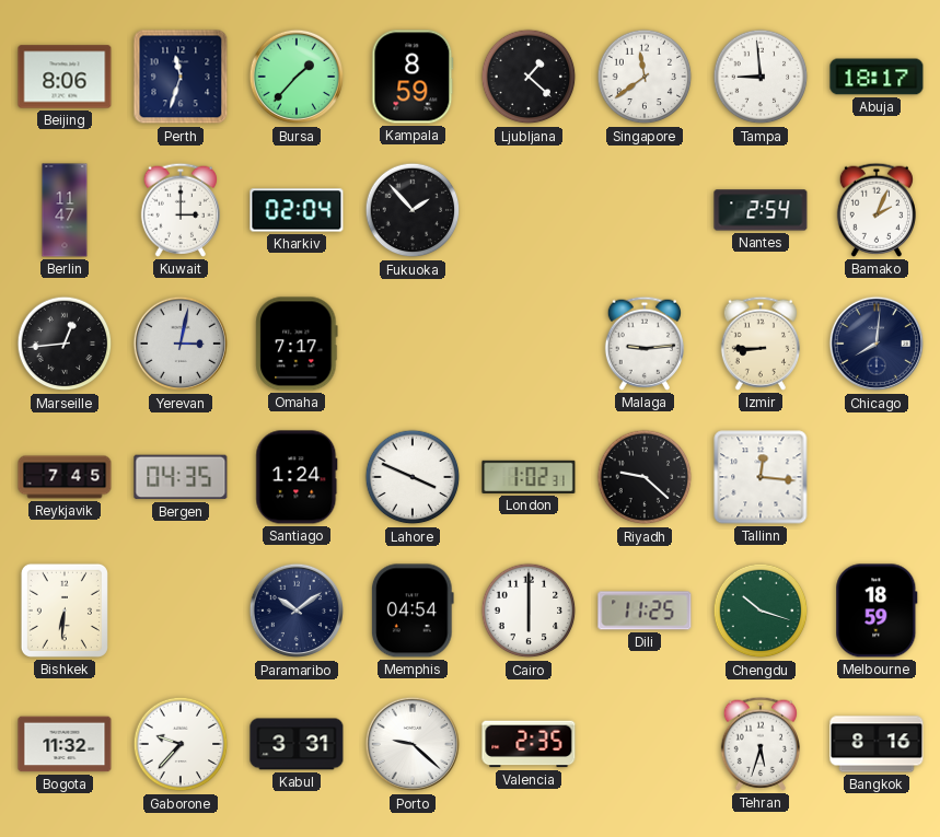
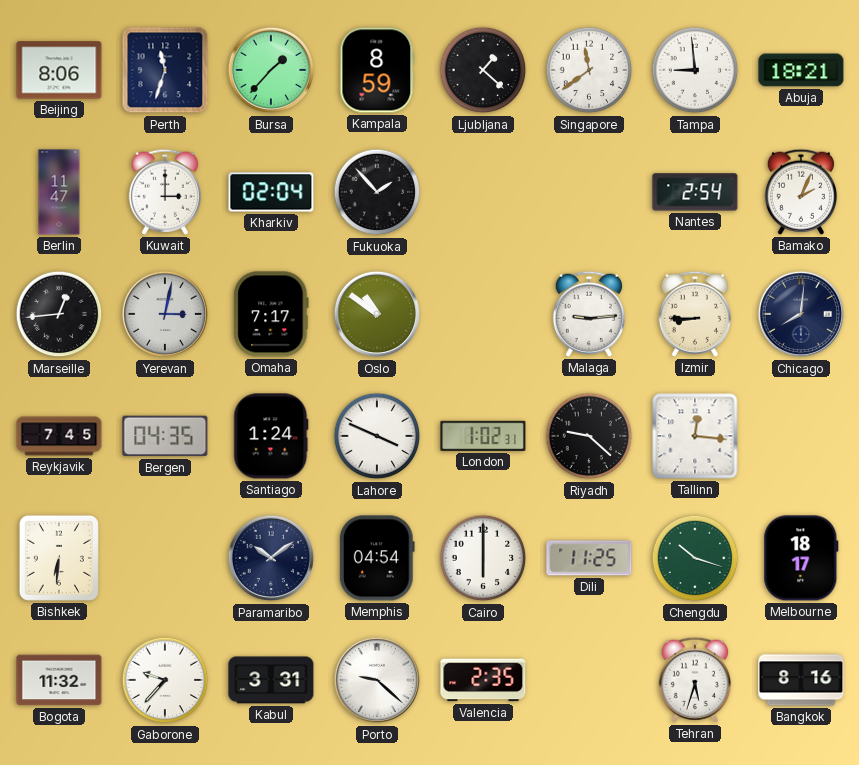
Abuja: 18:17 -> 18:21 (801, 70)
Oslo: none -> 10:51 (377, 314)
Melbourne: 18:59 -> 18:17 (801, 558)
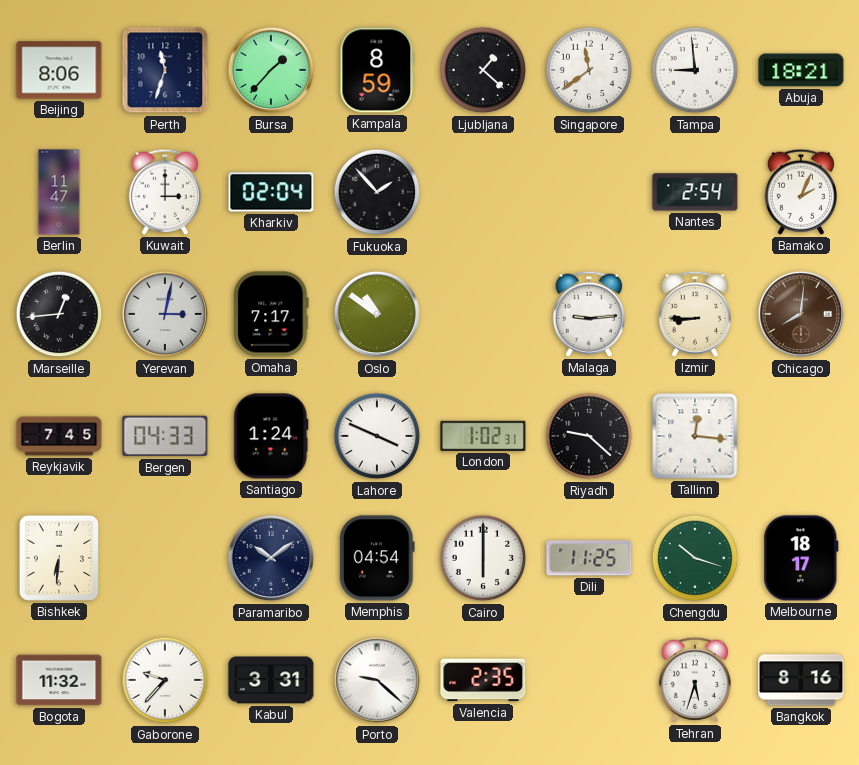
Chicago dial: navy -> brown (801, 314)
Bergen: 04:35 -> 04:33 (165, 436)
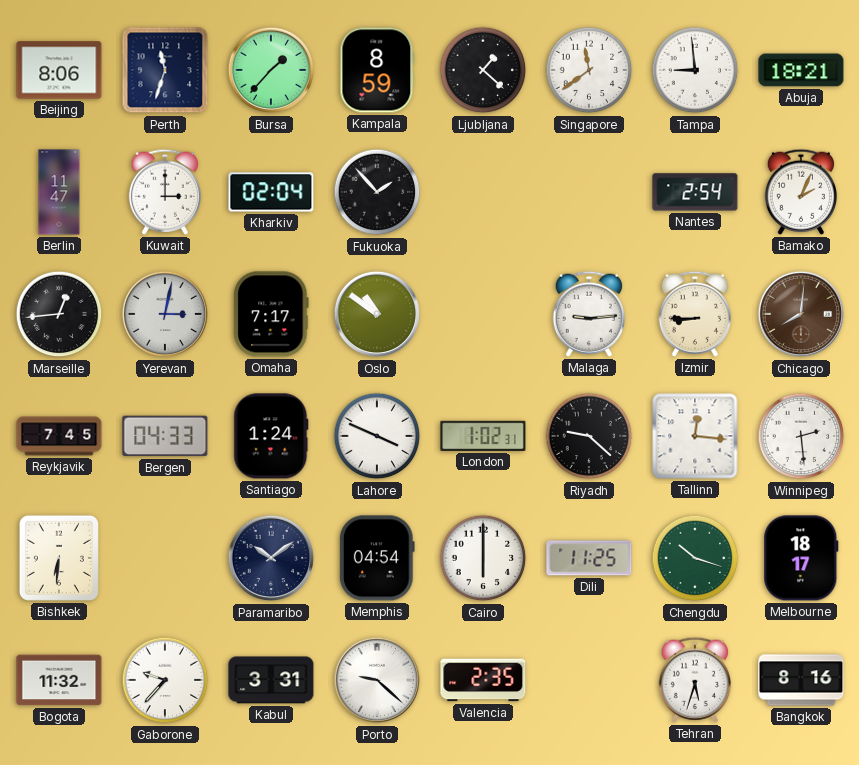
Winnipeg: none -> 2:29 (801, 436)
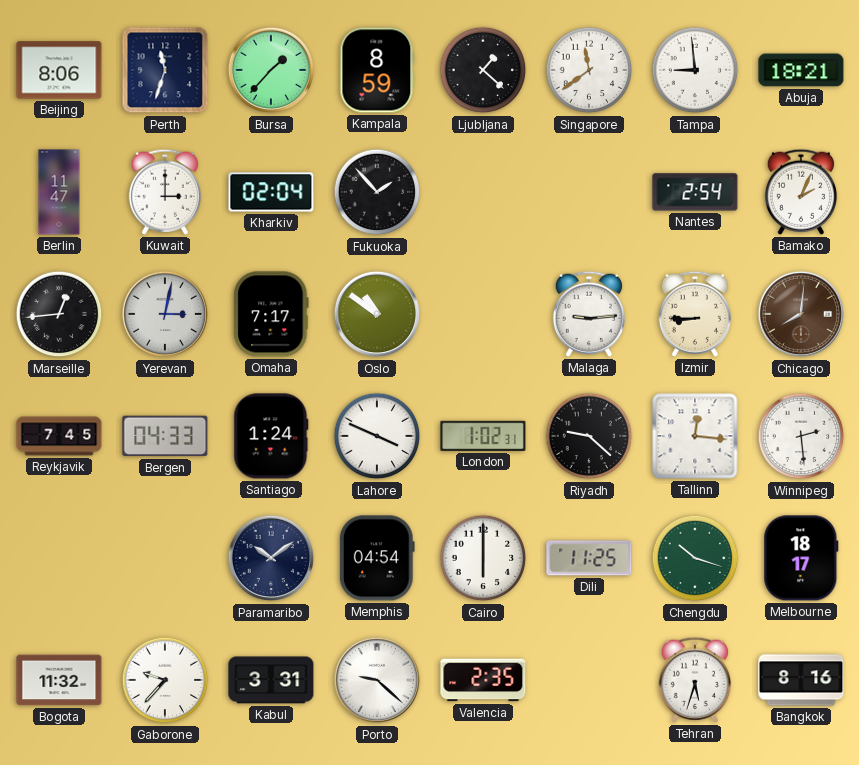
Bishkek: 6:31 -> none (59, 558)
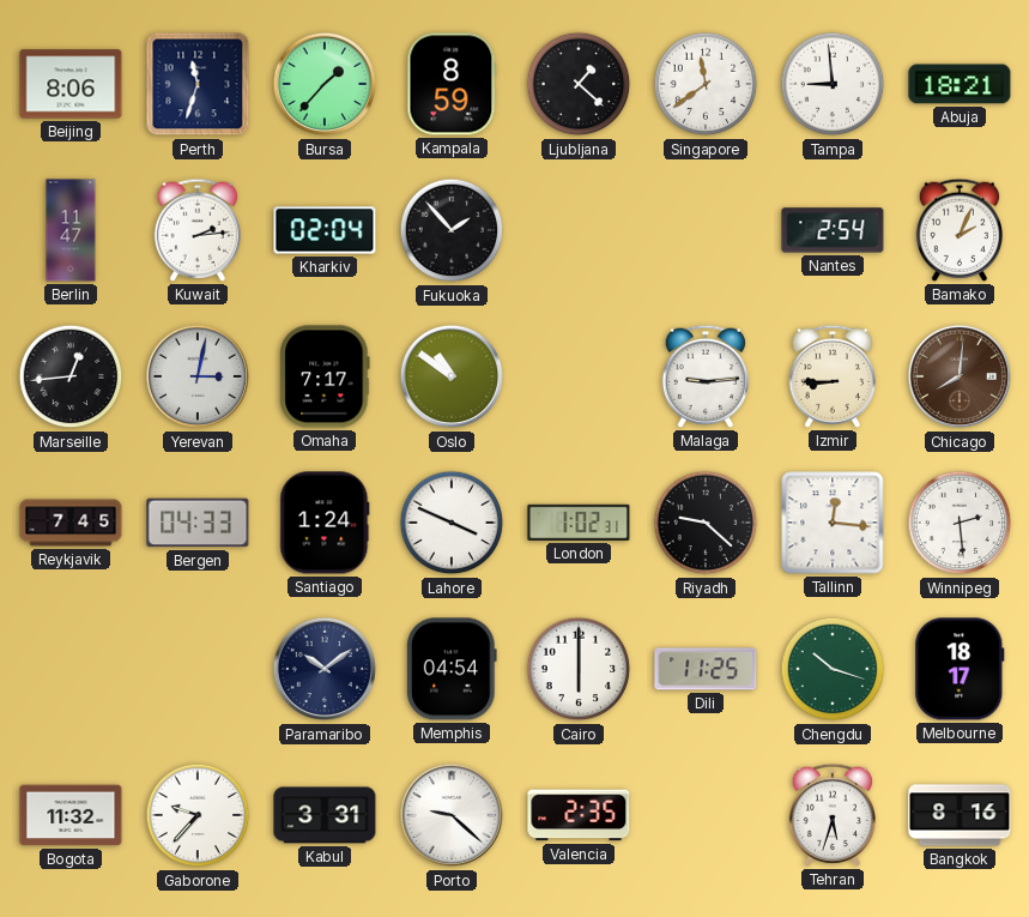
Kuwait: 3:00 -> 2:14 (196, 230)
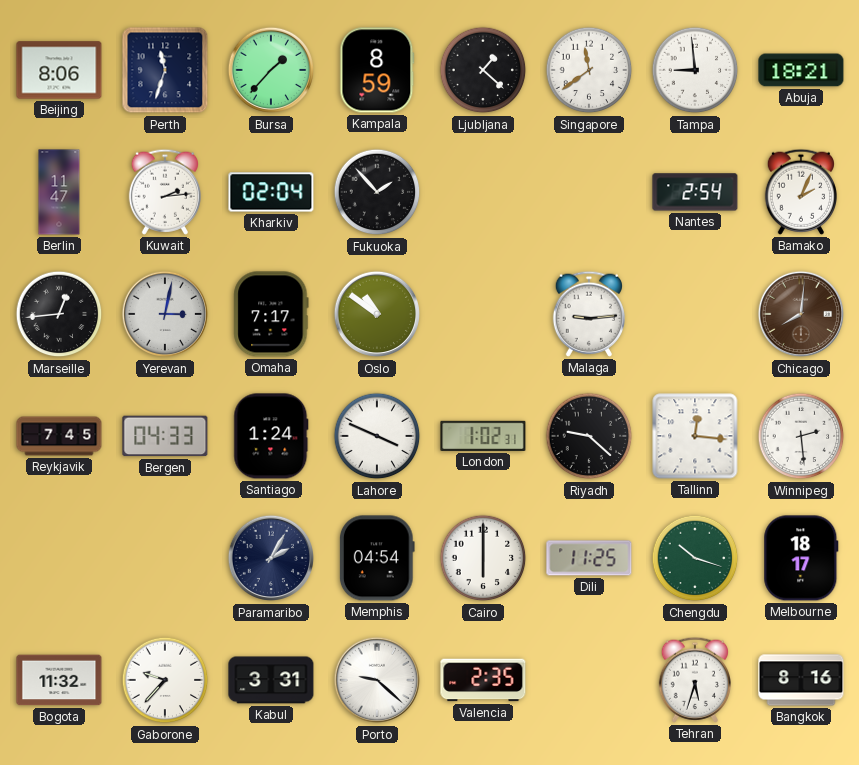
Izmir: 8:45 -> none (831, 376)
Paramaribo: 10:09 -> 2:05 (271, 558)
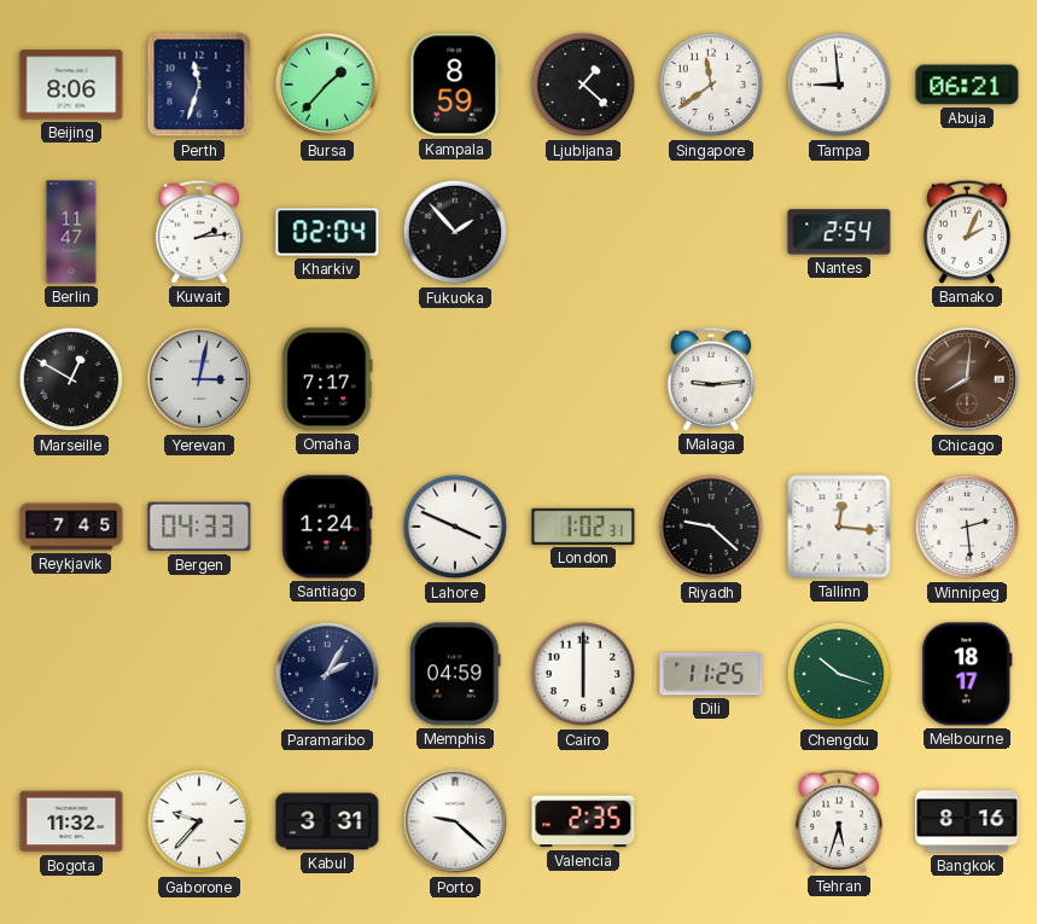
Abuja: 18:21 -> 06:21 (967, 85)
Marseille: 12:44 -> 12:50 (71, 379)
Oslo: 10:51 -> none (377, 314)
Memphis: 04:54 -> 04:59 (455, 674)
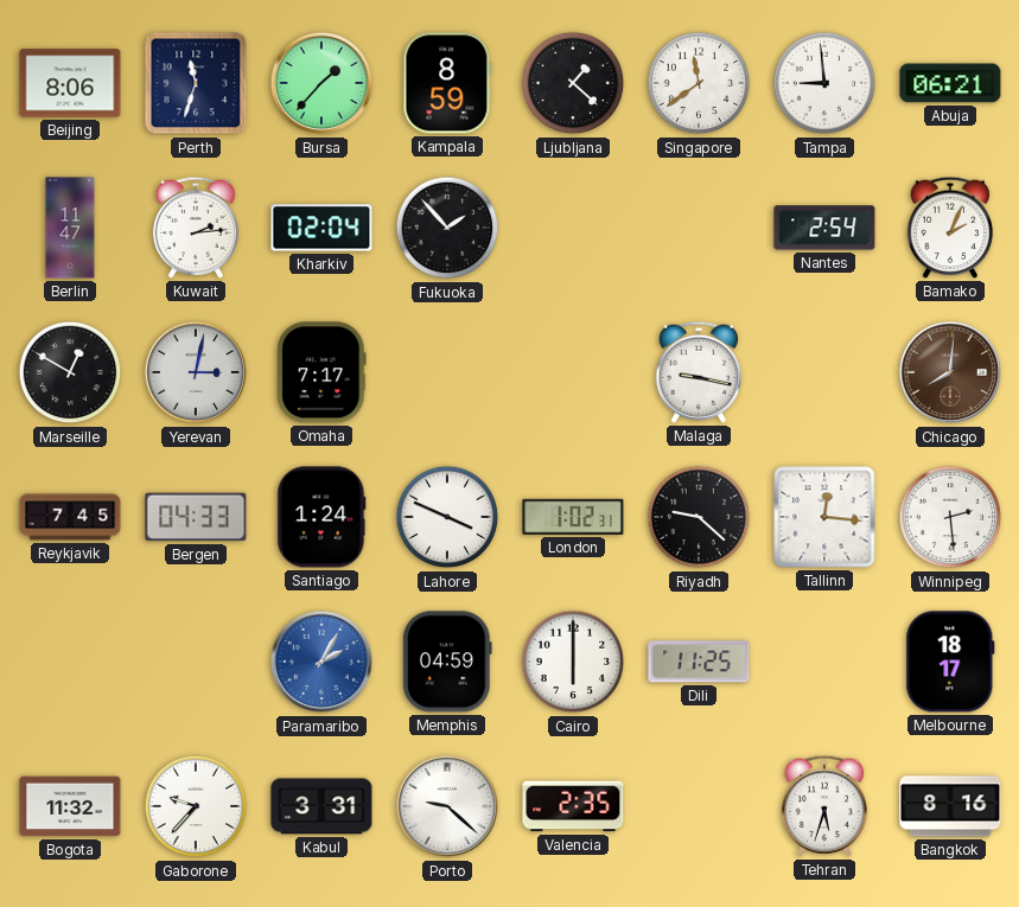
Malaga: 9:14 -> 9:17 (698, 372)
Paramaribo dial: navy -> blue (321, 662)
Chengdu: 10:18 -> none (839, 674)
